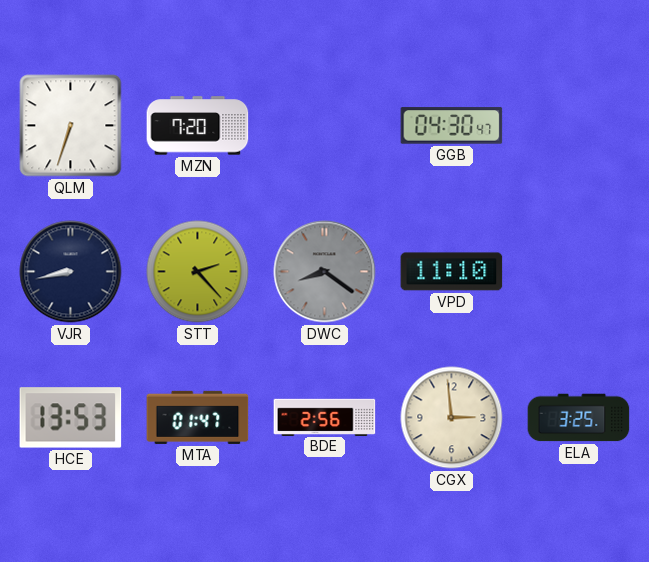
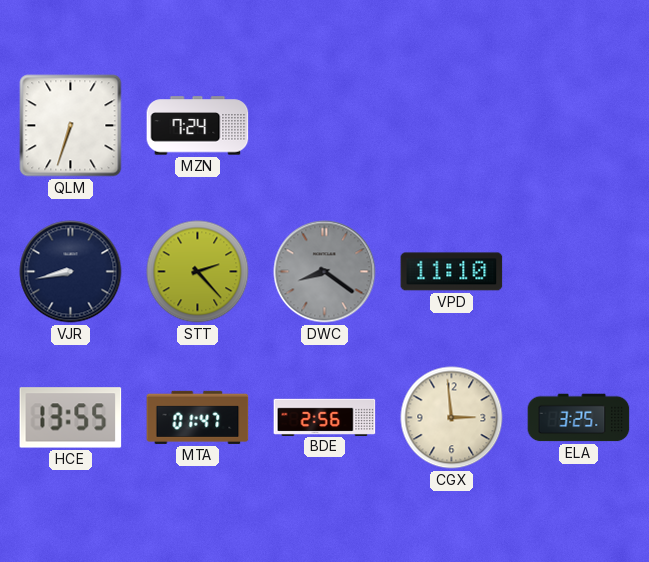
MZN: 7:20 -> 7:24 (198, 126)
GGB: 04:30 -> none (452, 126)
HCE: 13:53 -> 13:55 (71, 418)
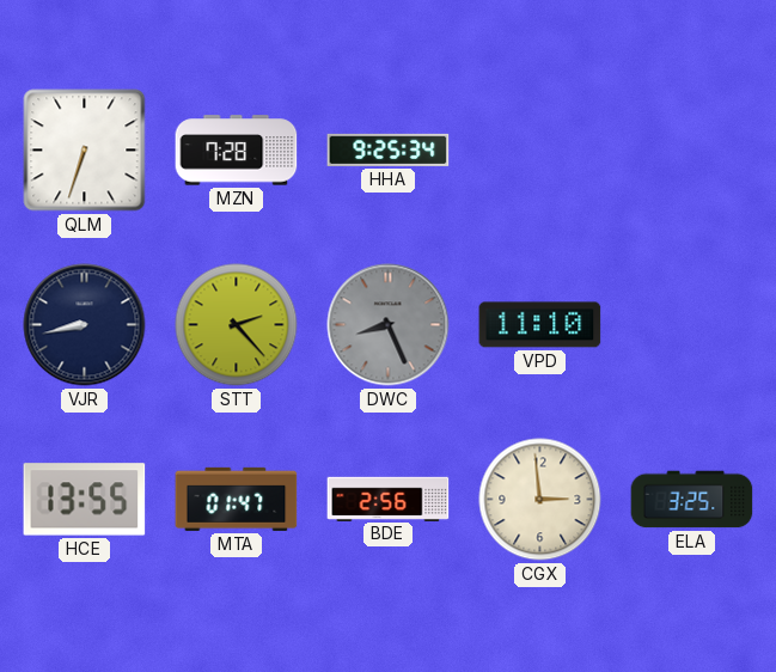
MZN: 7:24 -> 7:28 (237, 151)
HHA: none -> 9:25 (389, 149)
DWC: 8:21 -> 8:26 (389, 325)
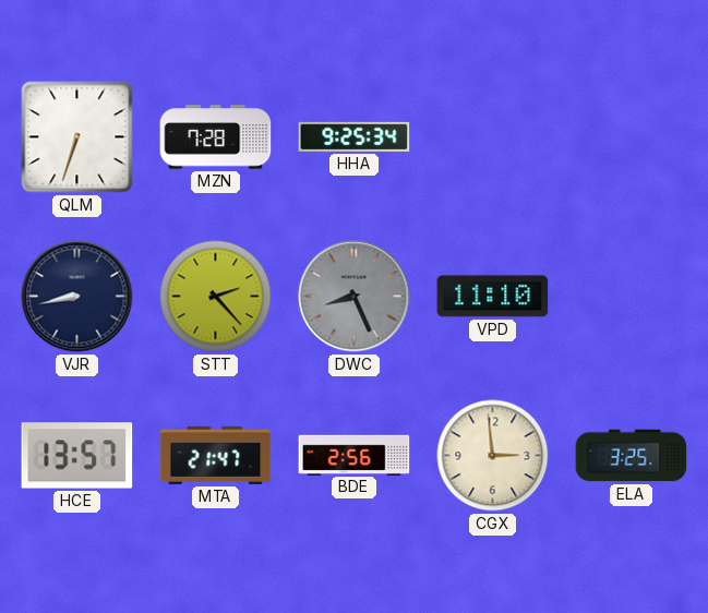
HCE: 13:55 -> 13:57 (77, 456)
MTA: 01:47 -> 21:47 (216, 455)
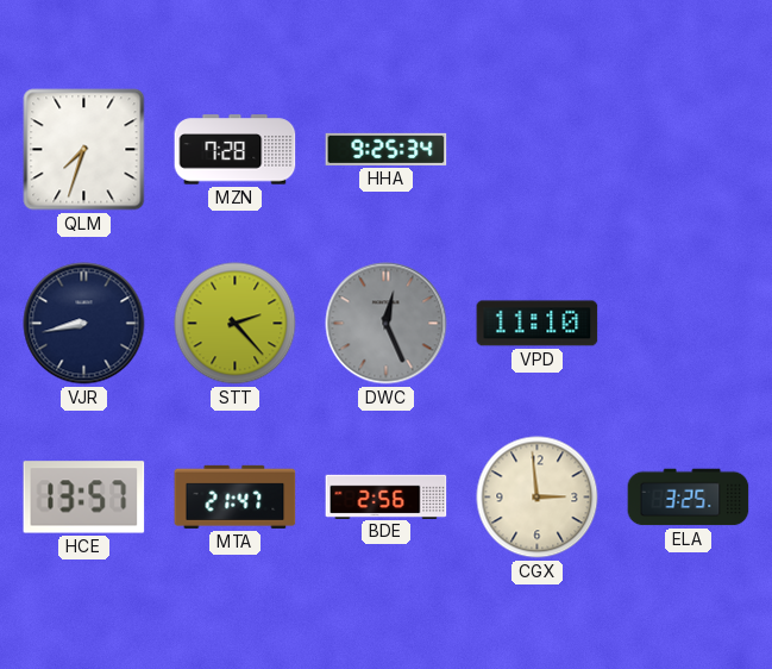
QLM: 6:33 -> 7:33 (84, 150)
DWC: 8:26 -> 12:26 (387, 324)
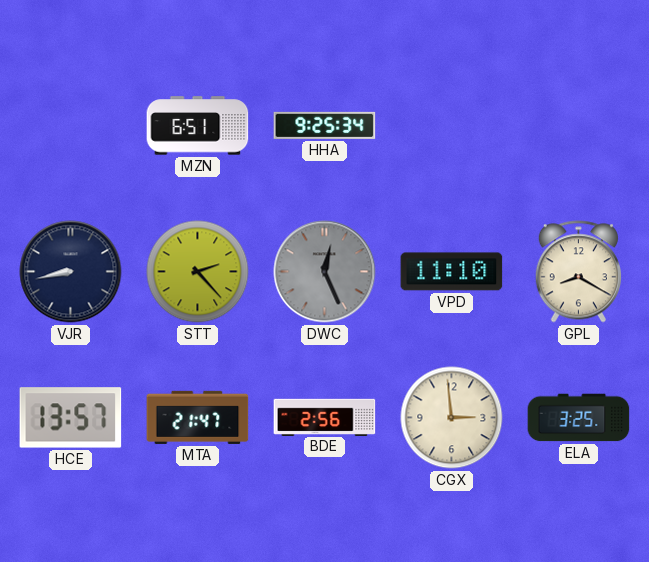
QLM: 7:33 -> none (84, 150)
MZN: 7:28 -> 6:51 (198, 126)
GPL: none -> 8:20 (578, 272)
